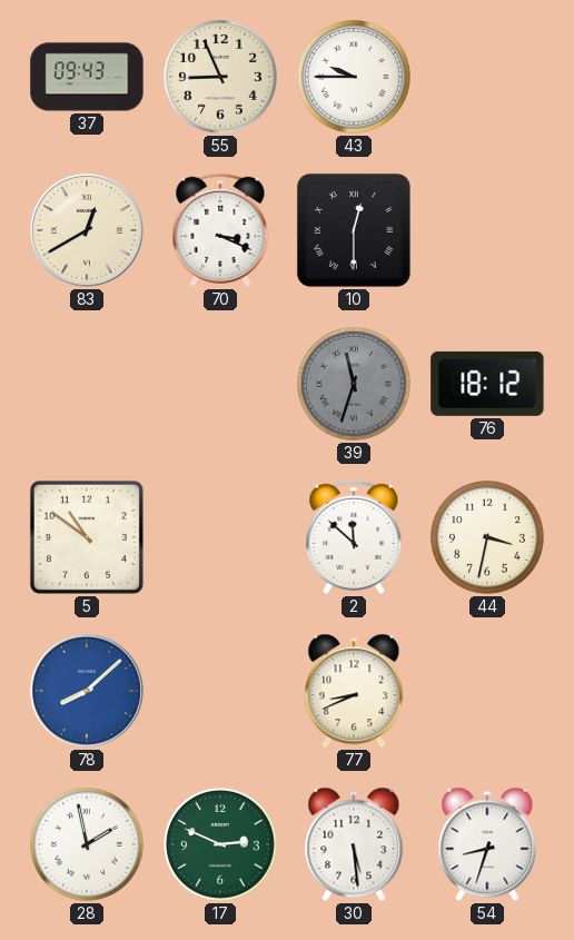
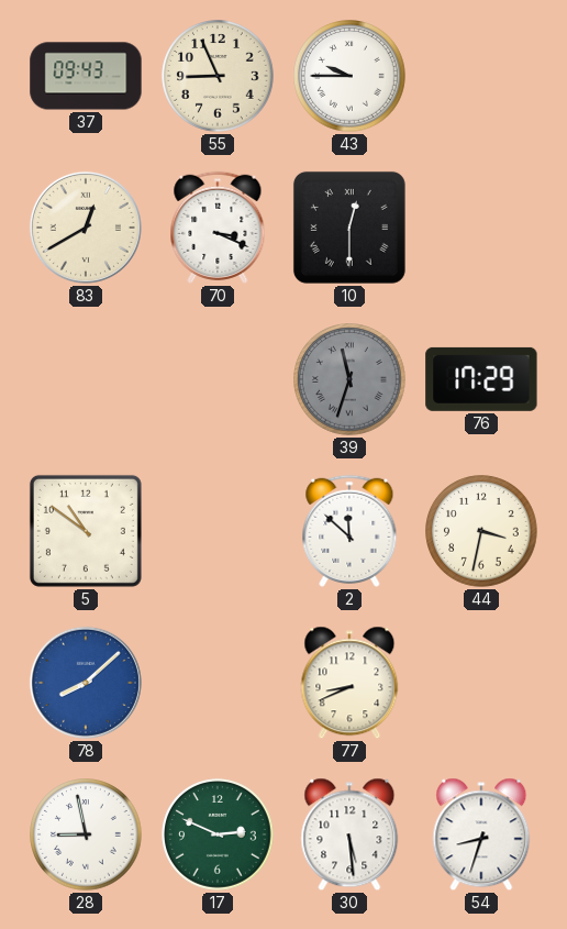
76: 18:12 -> 17:29 (481, 379)
28: 1:58 -> 8:58 (86, 834)
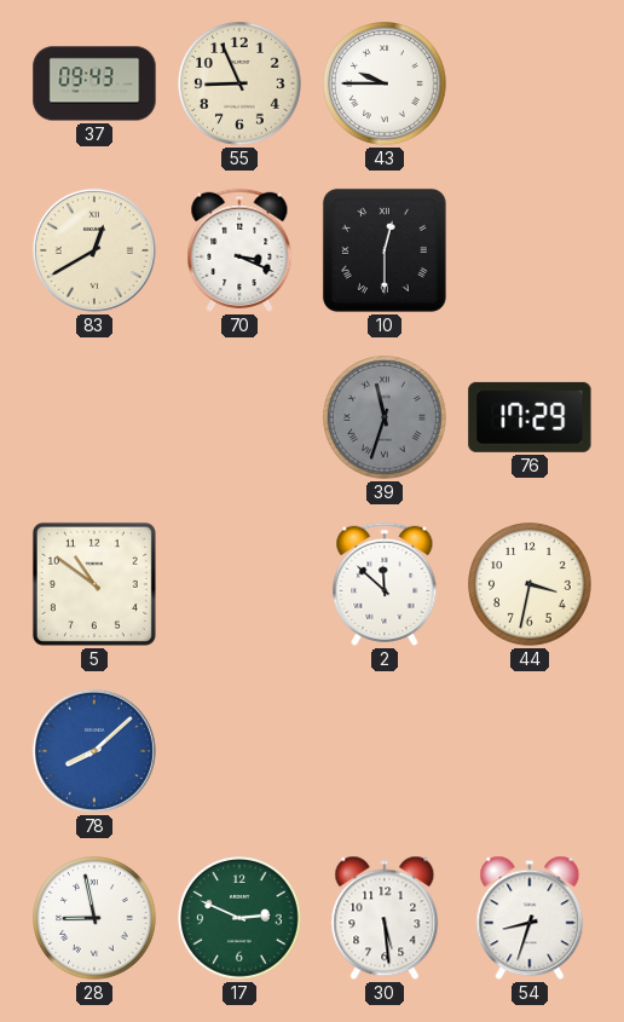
77: 8:41 -> none (349, 683)
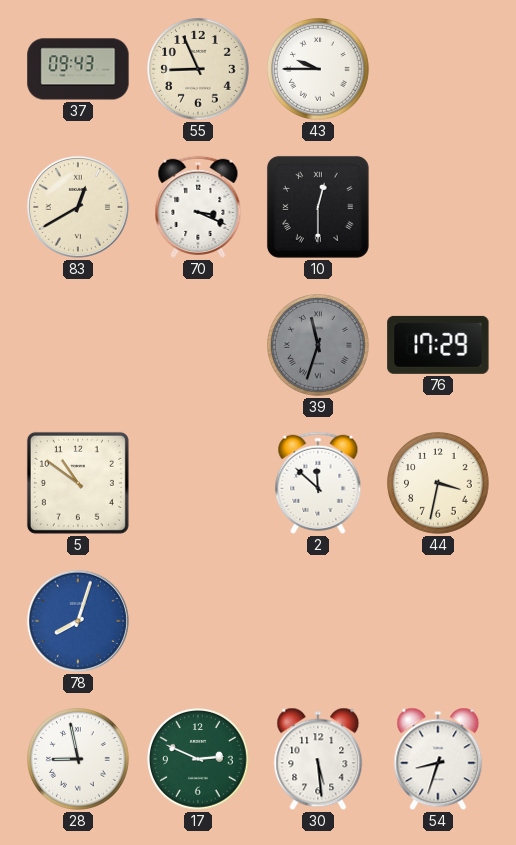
78: 8:08 -> 8:03 (78, 621)
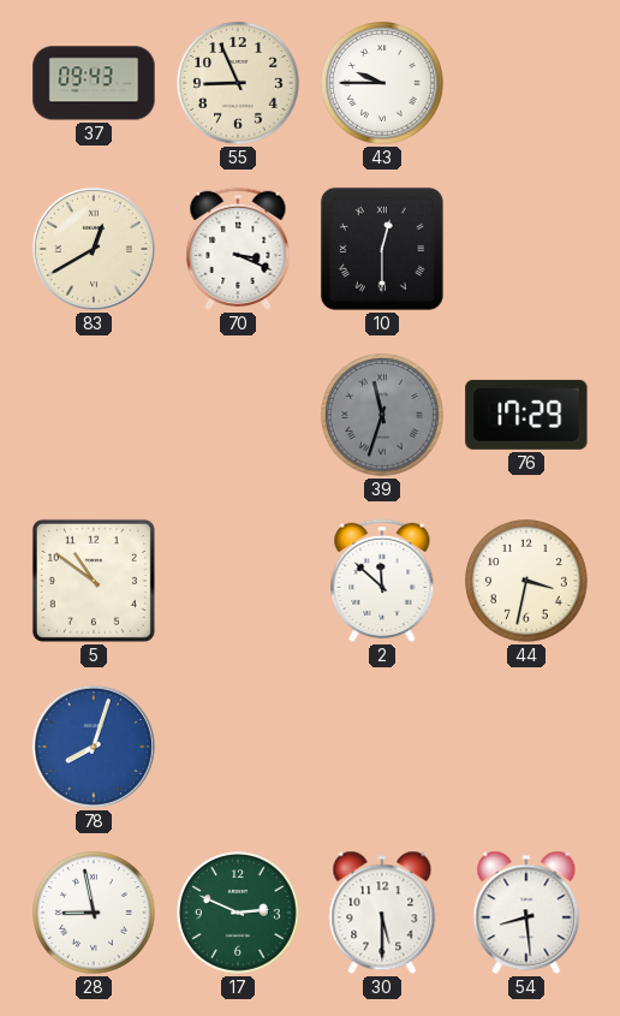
30: 5:29 -> 5:30 (382, 913)
54: 8:33 -> 8:29 (526, 913)
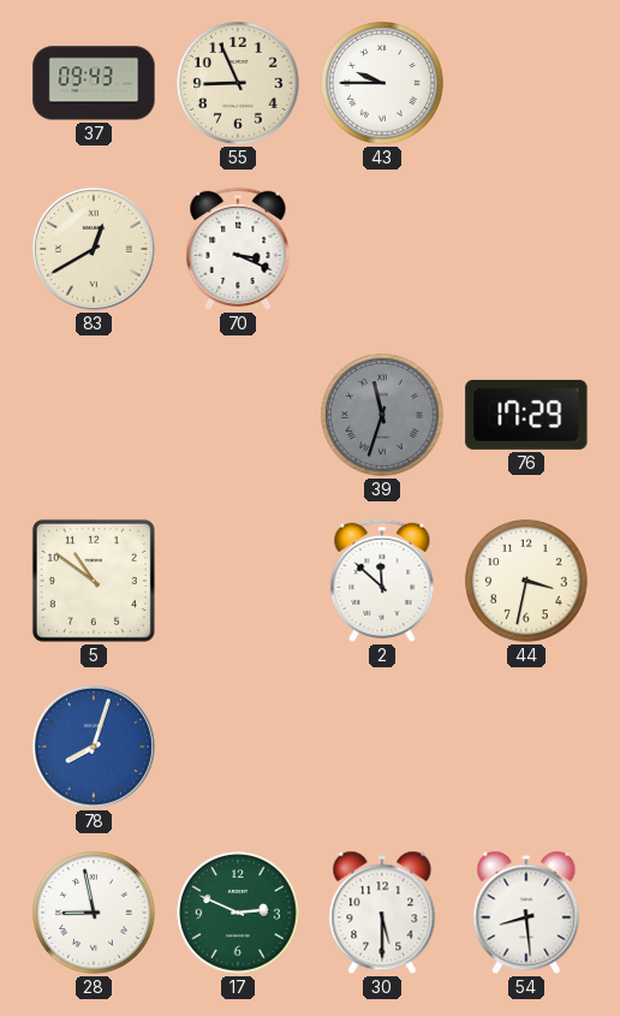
10: 12:30 -> none (382, 249)
